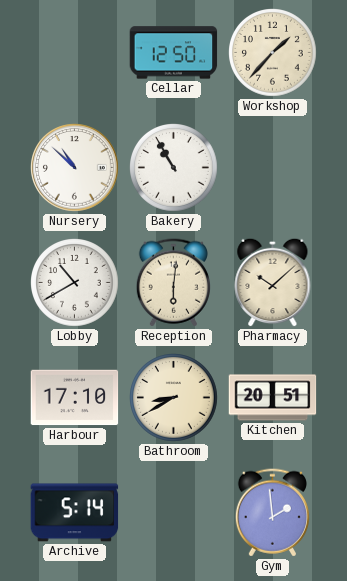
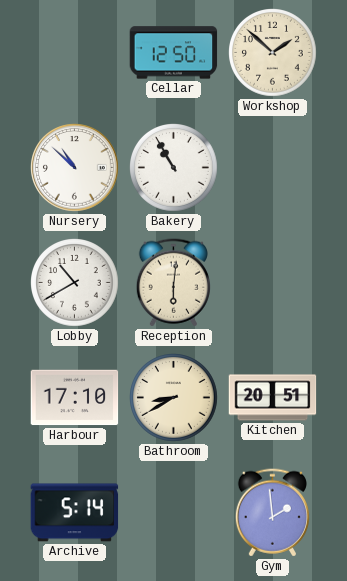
Workshop: 1:37 -> 1:52 (273, 53)
Pharmacy: 10:08 -> none (273, 282)
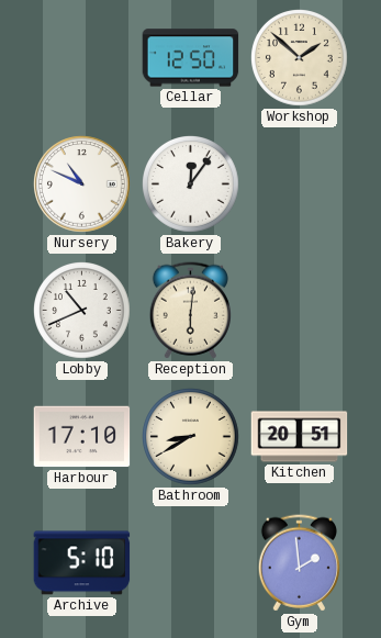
Nursery: 10:52 -> 10:49 (82, 184)
Bakery: 10:55 -> 12:06 (191, 184)
Lobby: 10:40 -> 10:41 (82, 311)
Archive: 5:14 -> 5:10 (82, 563)
